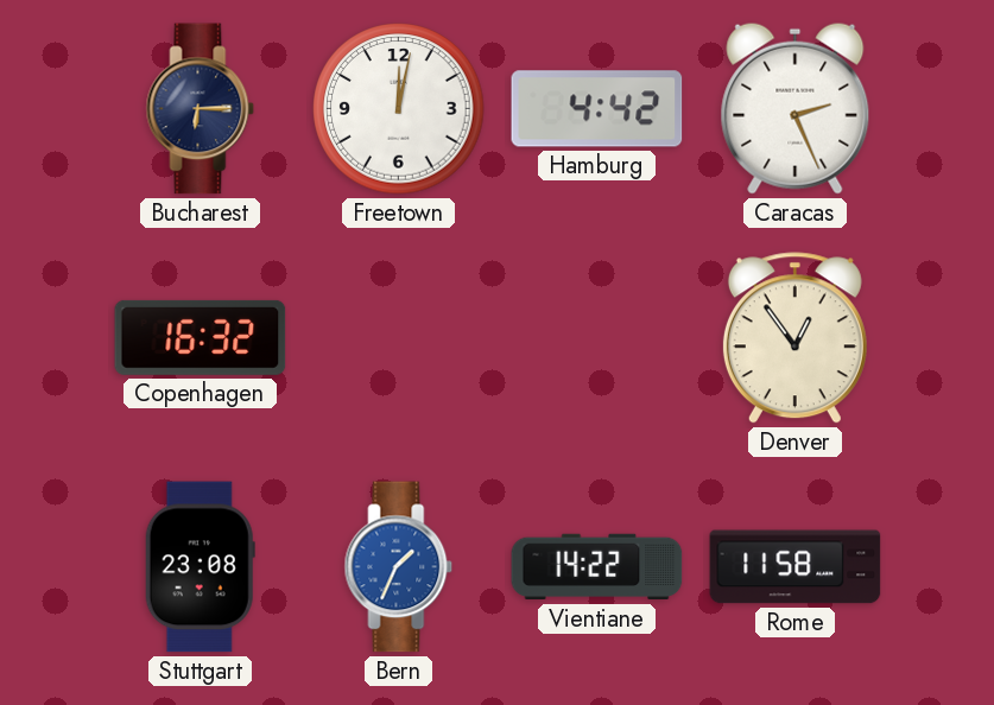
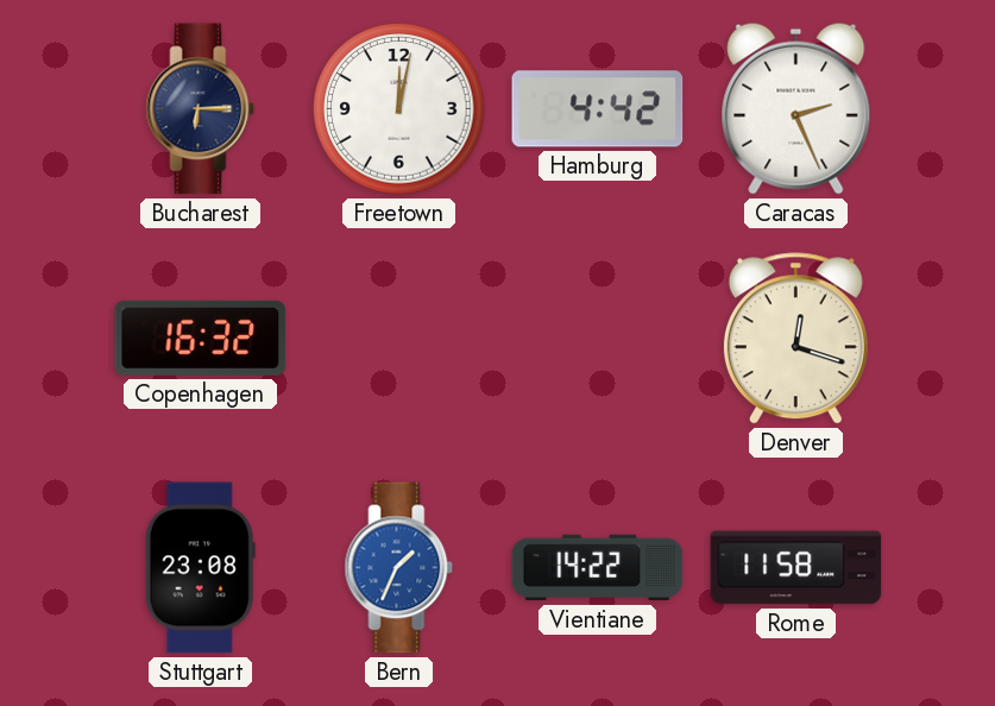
Denver: 12:54 -> 12:18 (795, 339)
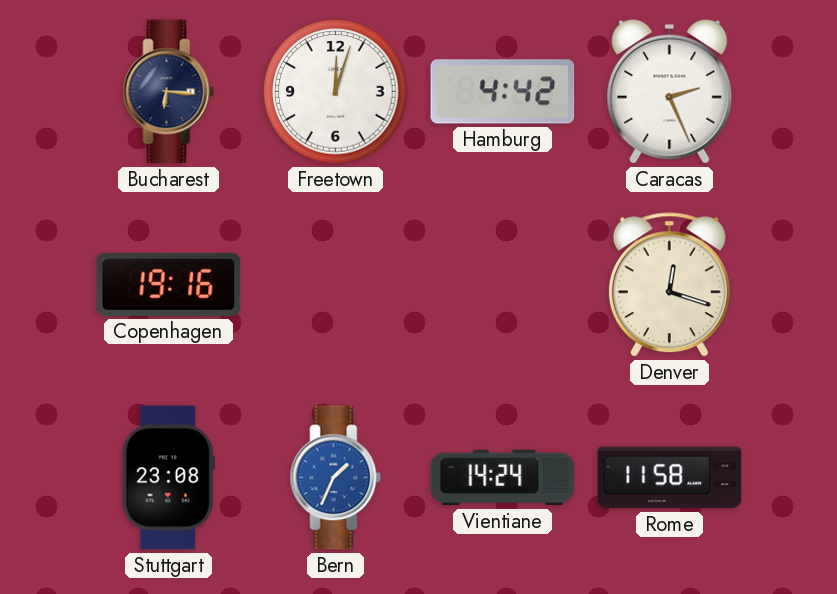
Bucharest: 6:15 -> 6:16 (169, 92)
Freetown: 12:02 -> 12:03 (336, 92)
Copenhagen: 16:32 -> 19:16 (169, 284)
Vientiane: 14:22 -> 14:24 (503, 478)
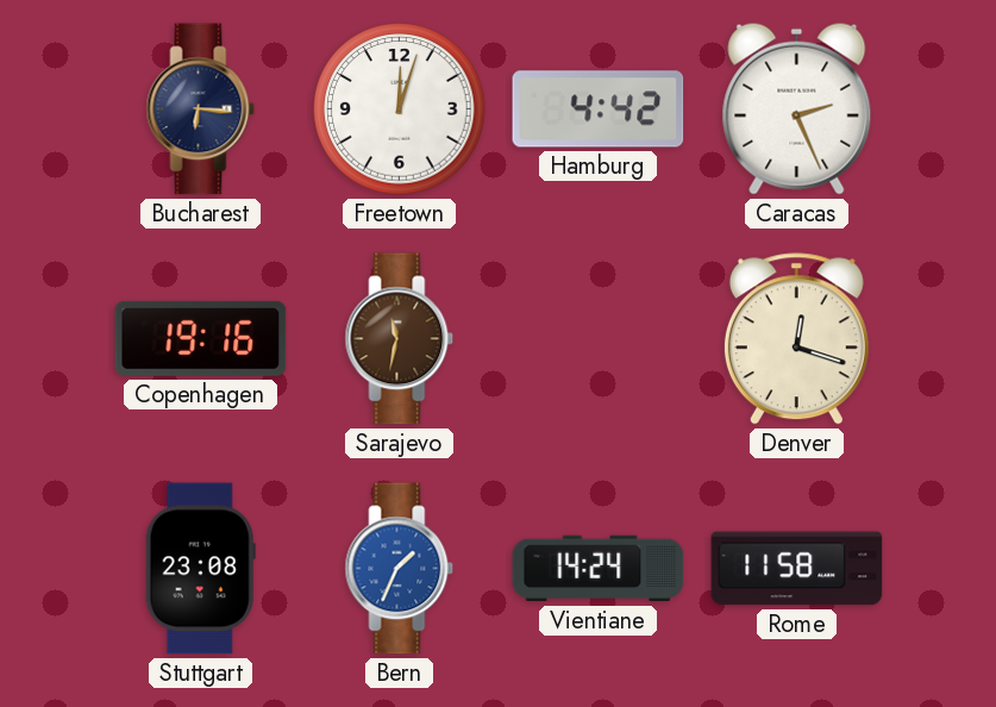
Sarajevo: none -> 11:32 (400, 339)
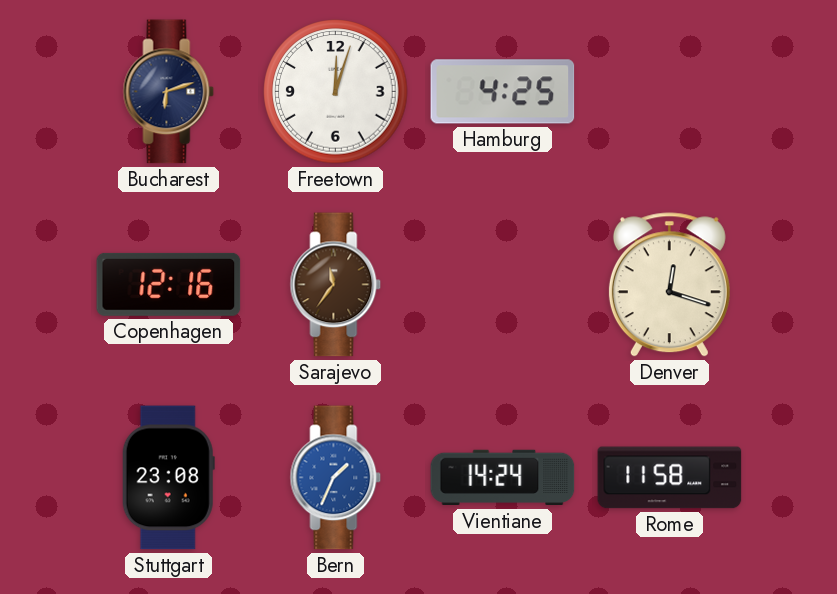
Bucharest: 6:16 -> 6:12 (169, 92)
Hamburg: 4:42 -> 4:25 (503, 92)
Caracas: 2:26 -> none (797, 108)
Copenhagen: 19:16 -> 12:16 (169, 284)
Sarajevo: 11:32 -> 11:36 (336, 285)
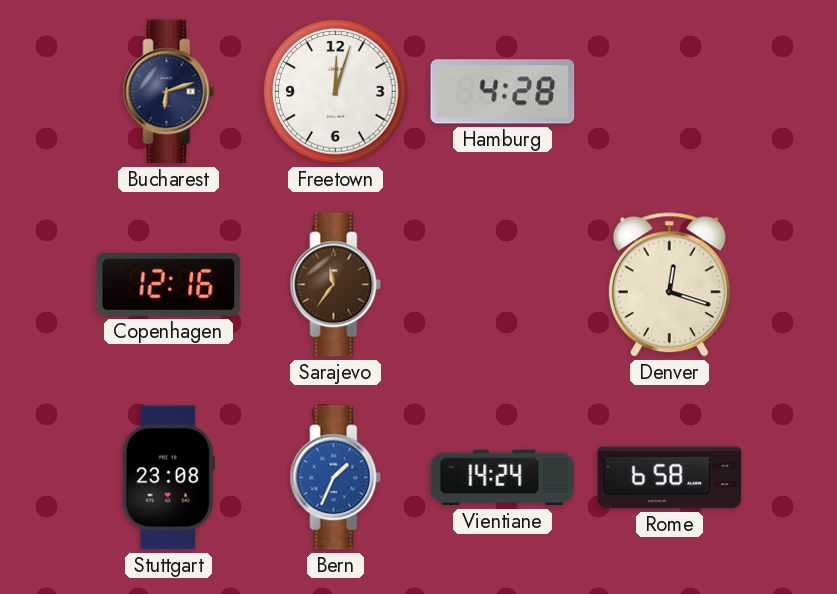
Hamburg: 4:25 -> 4:28 (503, 92)
Rome: 11:58 -> 6:58 (670, 478)
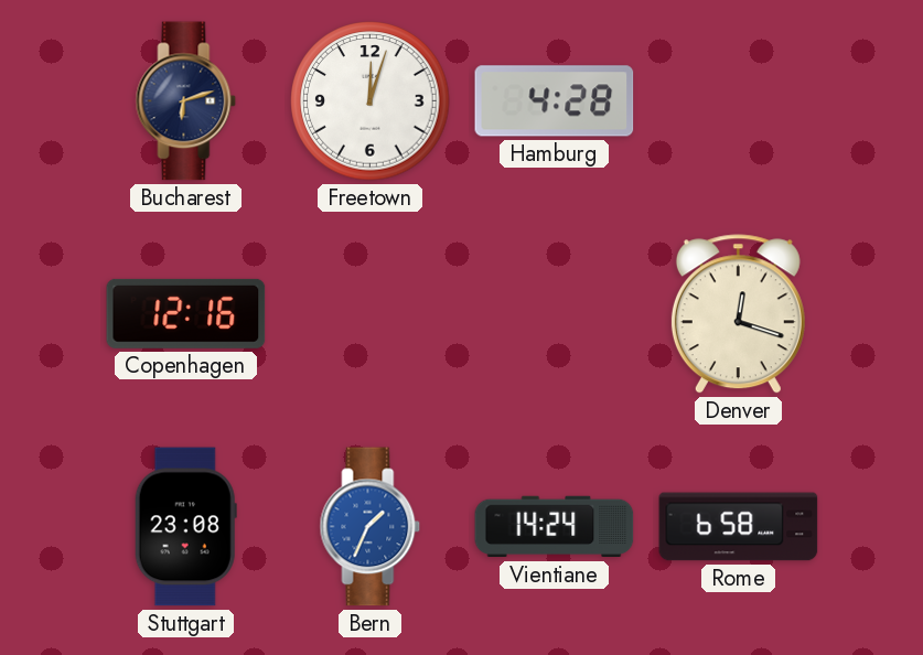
Sarajevo: 11:36 -> none (336, 285)
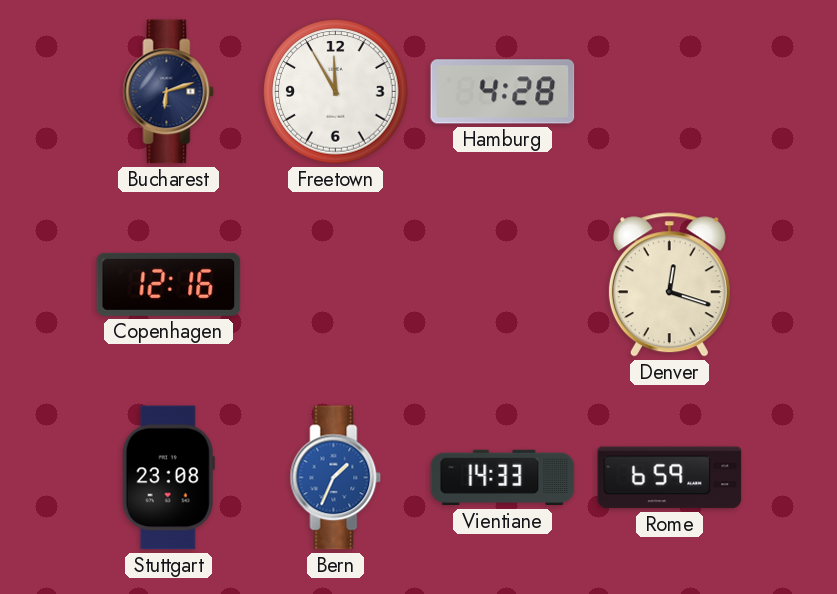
Freetown: 12:03 -> 11:55 (336, 92)
Vientiane: 14:24 -> 14:33 (503, 478)
Rome: 6:58 -> 6:59 (670, 478)
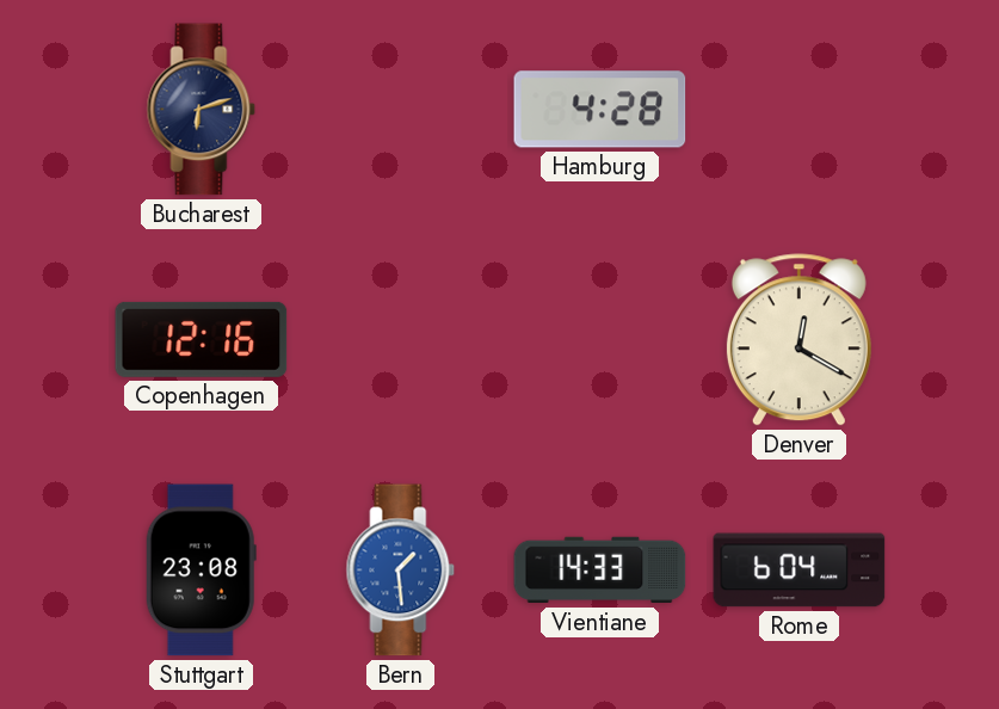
Freetown: 11:55 -> none (336, 92)
Denver: 12:18 -> 12:20 (798, 340)
Bern: 1:34 -> 1:29 (401, 571)
Rome: 6:59 -> 6:04 (800, 571)
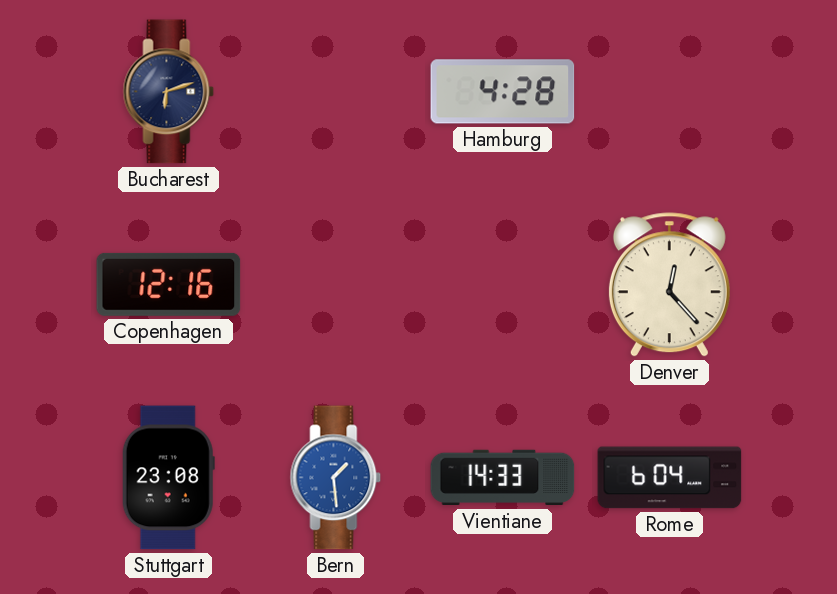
Denver: 12:20 -> 12:23 (669, 285)
